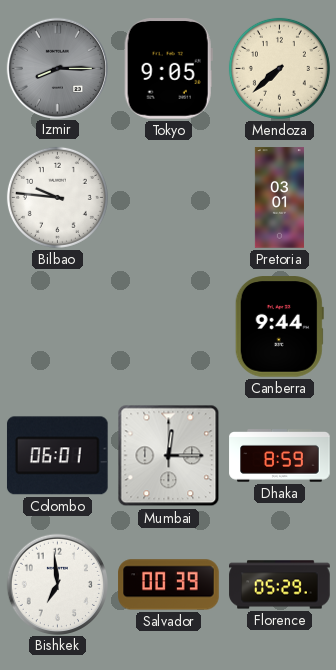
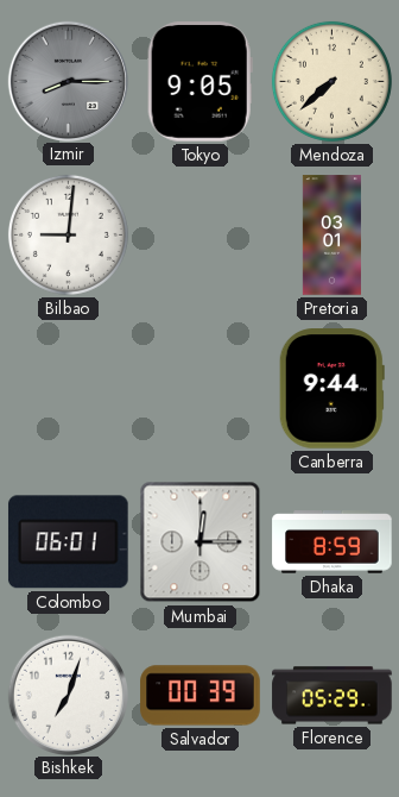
Bilbao: 9:46 -> 9:01 (68, 234)
Bishkek: 6:59 -> 7:03 (68, 695)
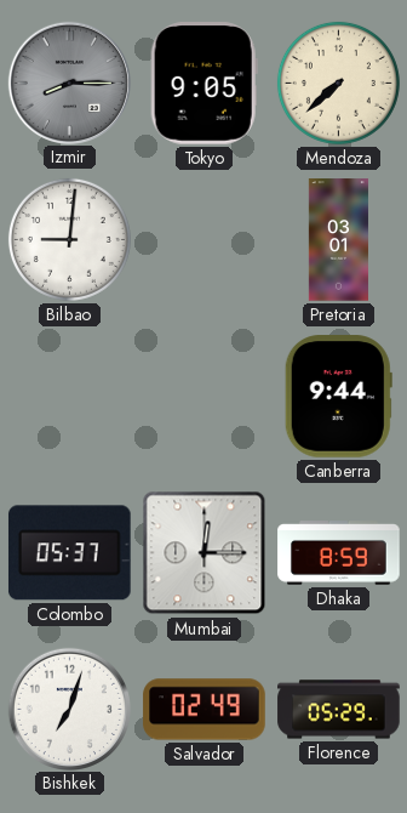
Colombo: 06:01 -> 05:37 (69, 553)
Salvador: 00:39 -> 02:49 (205, 710)
